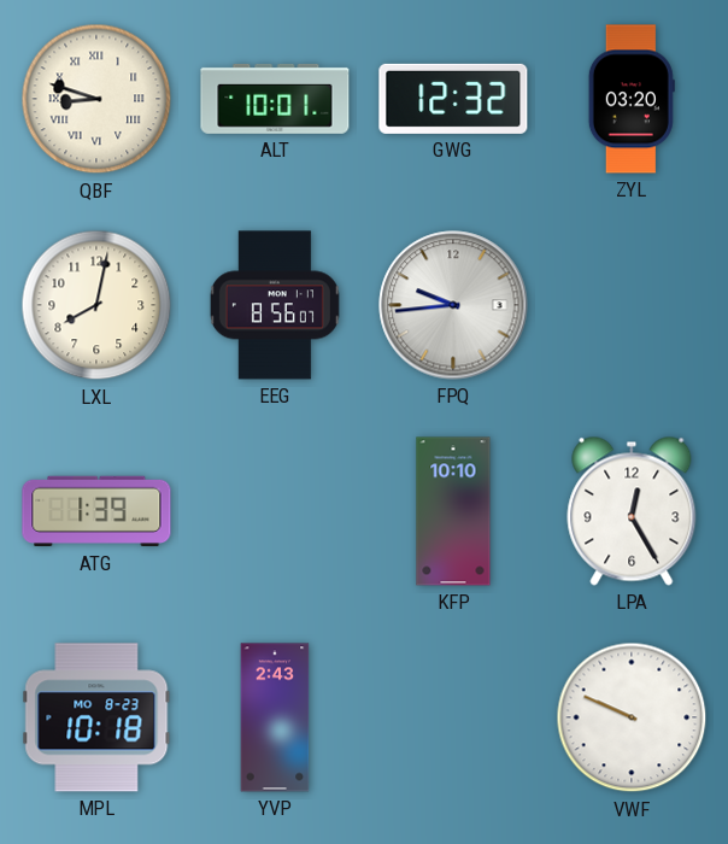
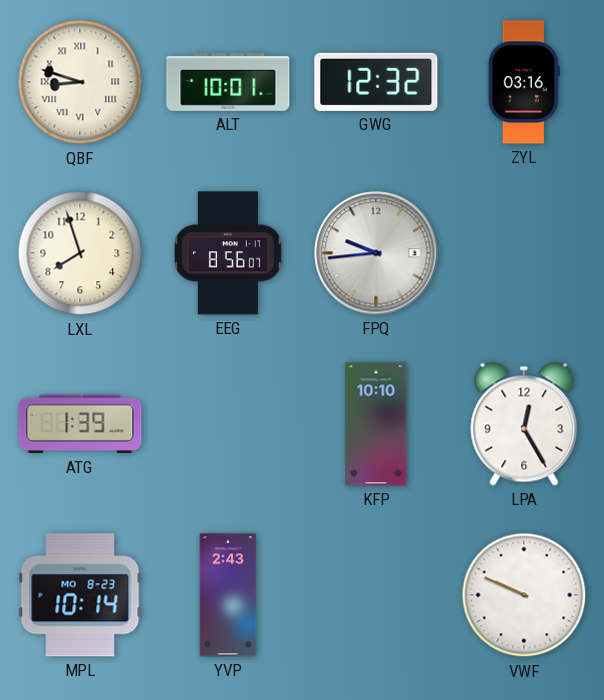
ZYL: 03:20 -> 03:16 (524, 82)
LXL: 8:02 -> 7:57 (80, 253)
MPL: 10:18 -> 10:14 (80, 595)
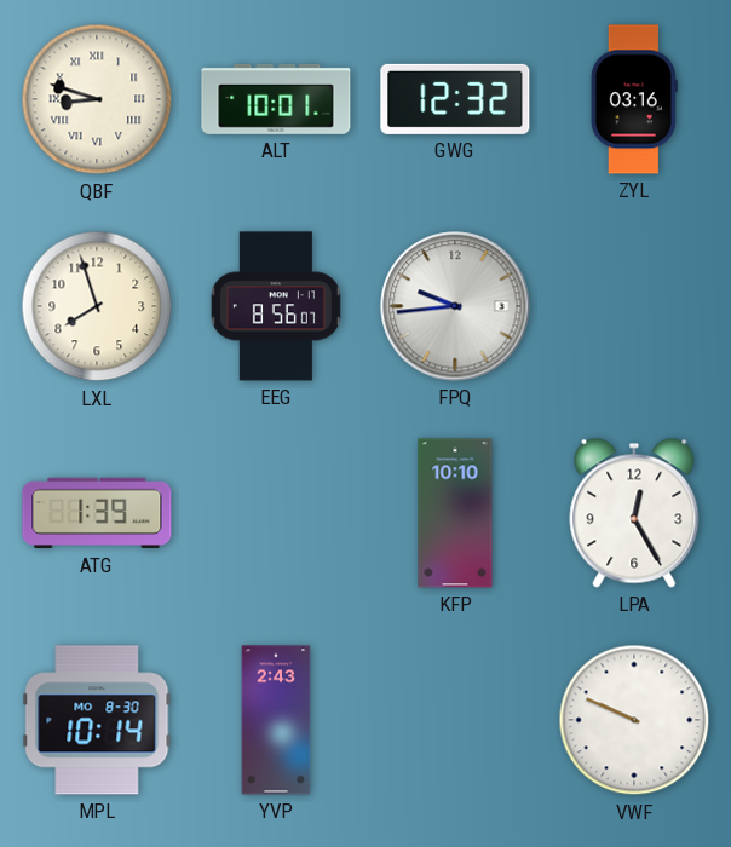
MPL date: MO 8-23 -> MO 8-30 (97, 720)
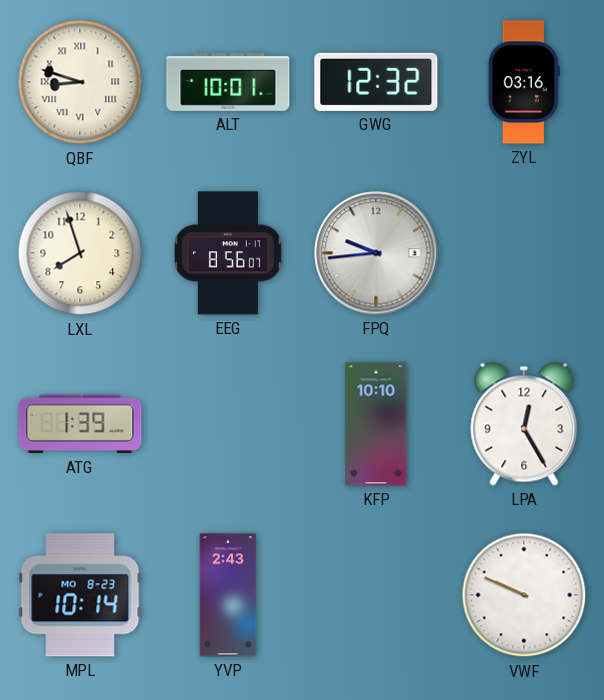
MPL date: MO 8-30 -> MO 8-23 (80, 595)
